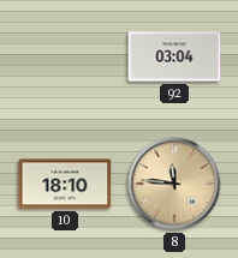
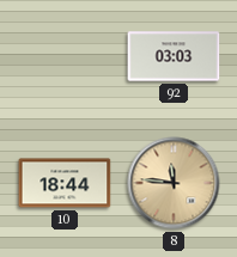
92: 03:04 -> 03:03 (174, 56)
10: 18:10 -> 18:44 (65, 183)
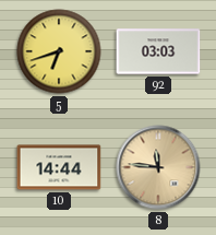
5: none -> 6:42 (59, 51)
10: 18:44 -> 14:44 (59, 167)
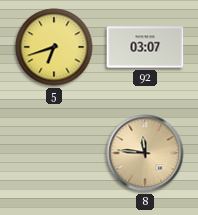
92: 03:03 -> 03:07 (145, 47)
10: 14:44 -> none (59, 167)
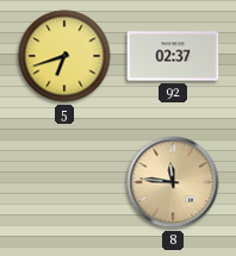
92: 03:07 -> 02:37 (173, 56)
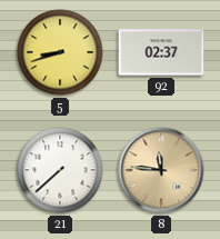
5: 6:42 -> 8:42 (60, 52)
21: none -> 7:38 (60, 170)
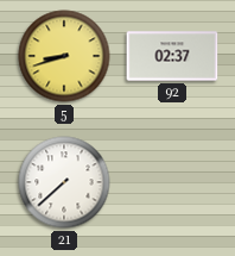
8: 11:46 -> none (161, 170)
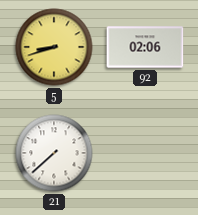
92: 02:37 -> 02:06 (145, 47)
